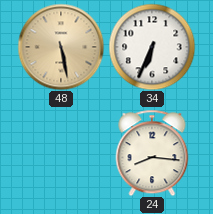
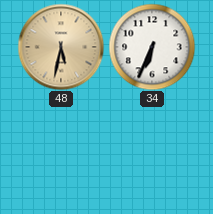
48: 5:28 -> 5:32 (61, 47)
24: 8:16 -> none (152, 153)
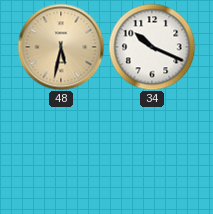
34: 6:34 -> 10:19 (152, 47)
